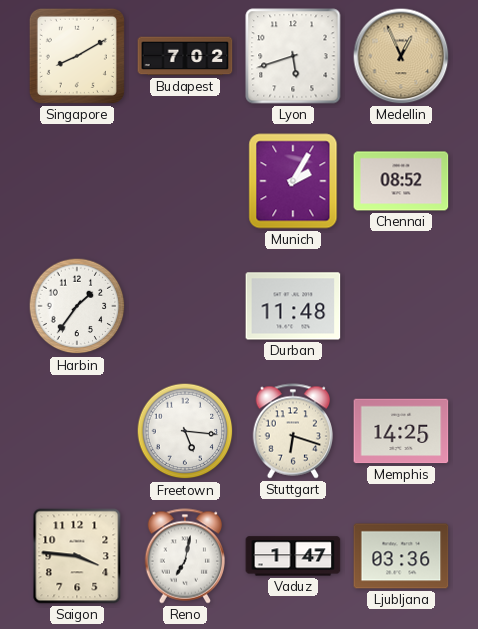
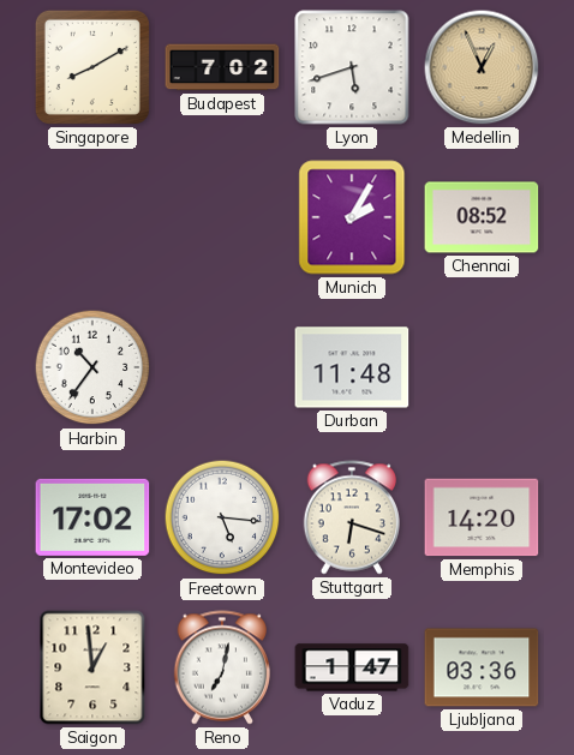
Harbin: 1:36 -> 10:36 (92, 367)
Montevideo: none -> 17:02 (92, 517)
Memphis: 14:25 -> 14:20 (482, 517)
Saigon: 3:46 -> 12:59 (92, 667)
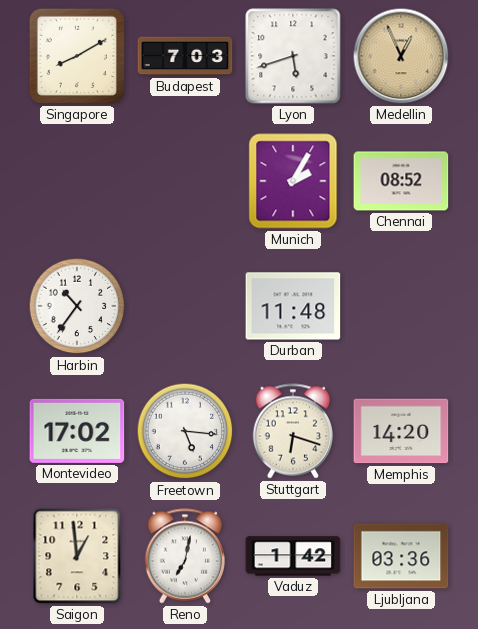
Budapest: 7:02 -> 7:03 (185, 56)
Vaduz: 1:47 -> 1:42 (293, 556)
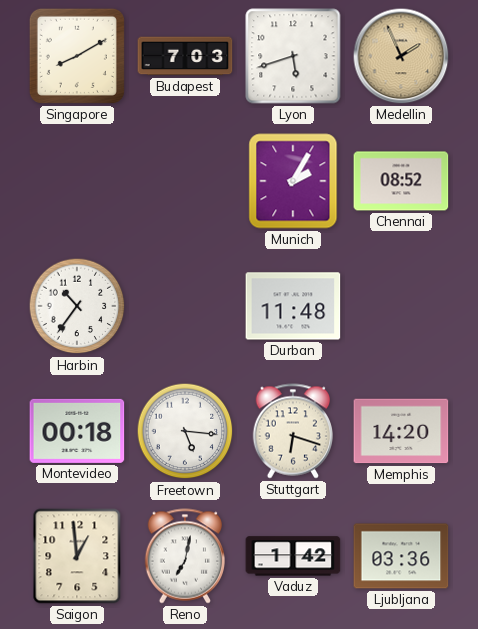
Medellin: 12:56 -> 1:56 (401, 56)
Montevideo: 17:02 -> 00:18 (77, 431)
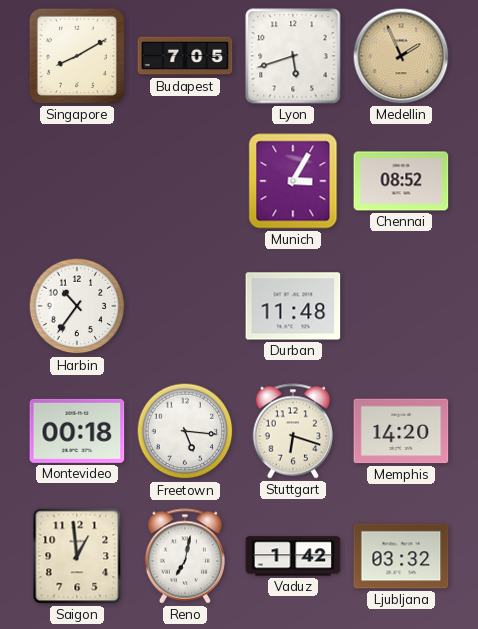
Budapest: 7:03 -> 7:05 (185, 56)
Munich: 2:05 -> 3:05 (293, 181)
Ljubljana: 03:36 -> 03:32 (401, 556)
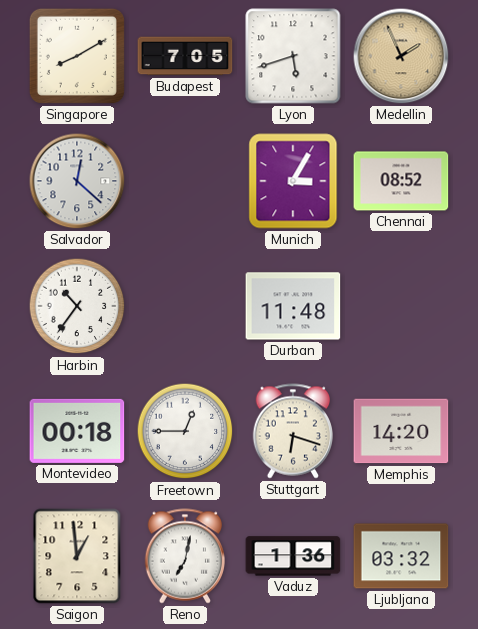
Salvador: none -> 12:22 (77, 181)
Freetown: 5:16 -> 12:45 (185, 431)
Vaduz: 1:42 -> 1:36 (293, 556)
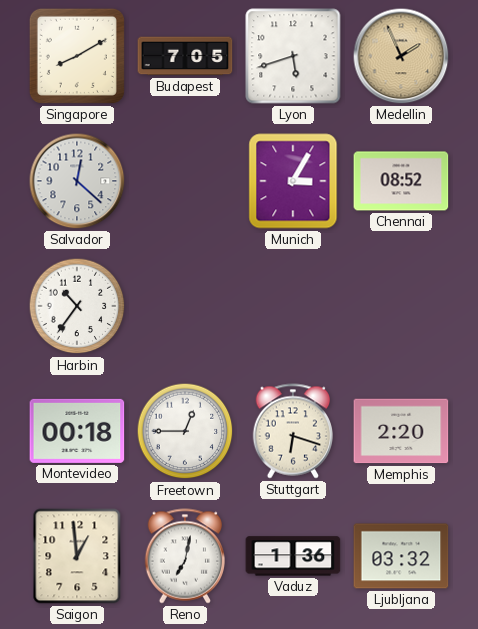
Durban: 11:48 -> none (293, 306)
Memphis: 14:20 -> 2:20 (401, 431)
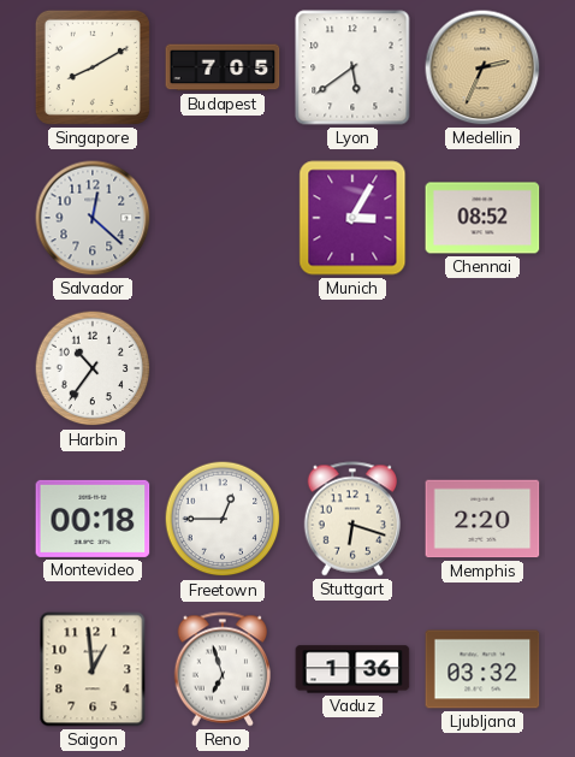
Lyon: 5:42 -> 5:39 (352, 67)
Medellin: 1:56 -> 2:34 (482, 67)
Reno: 7:02 -> 6:57 (223, 669)
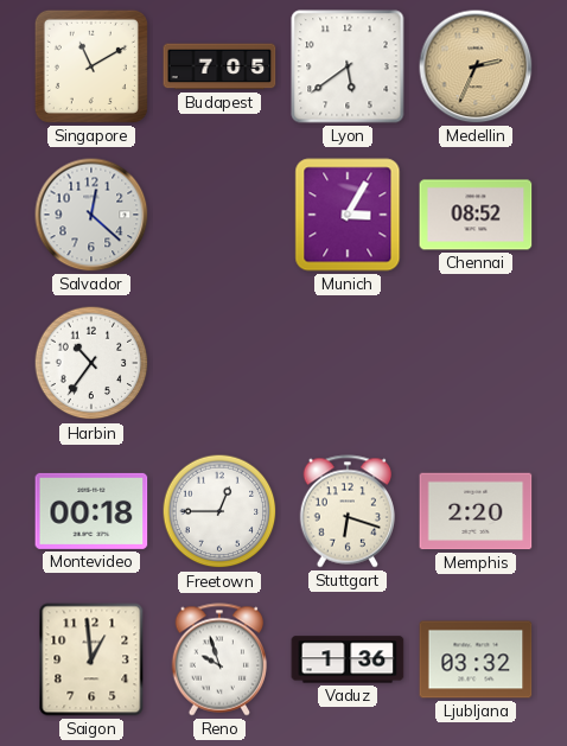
Singapore: 8:10 -> 11:10 (91, 66)
Reno: 6:57 -> 9:57 (219, 659)
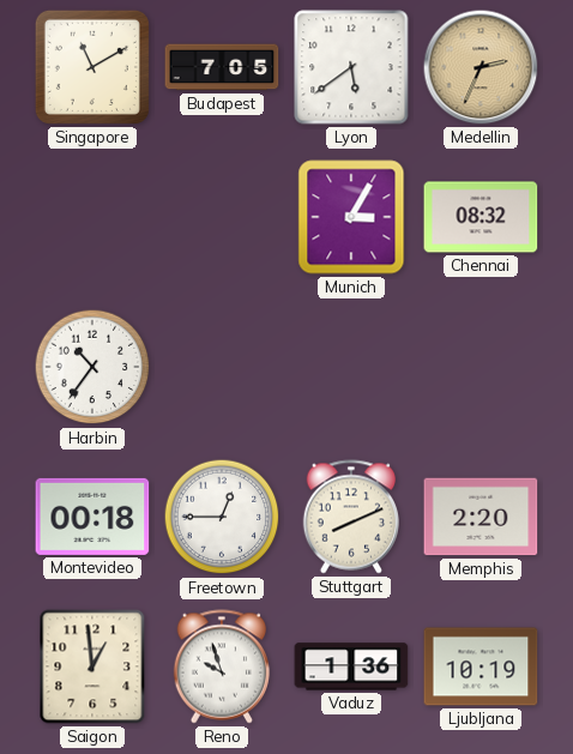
Salvador: 12:22 -> none (91, 215)
Chennai: 08:52 -> 08:32 (481, 217)
Stuttgart: 6:18 -> 8:11 (351, 517)
Ljubljana: 03:32 -> 10:19 (481, 666)
